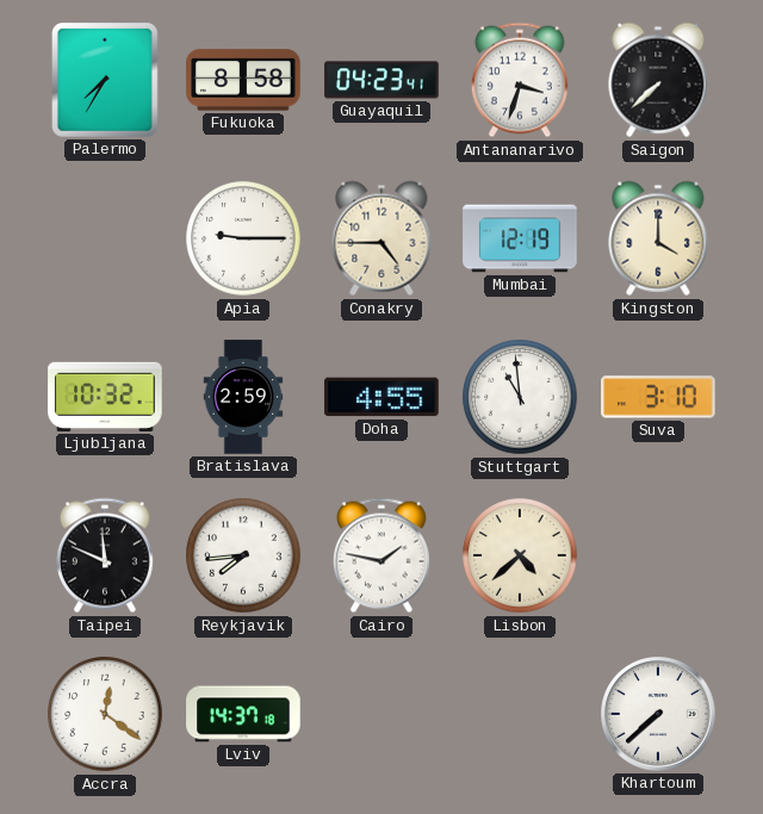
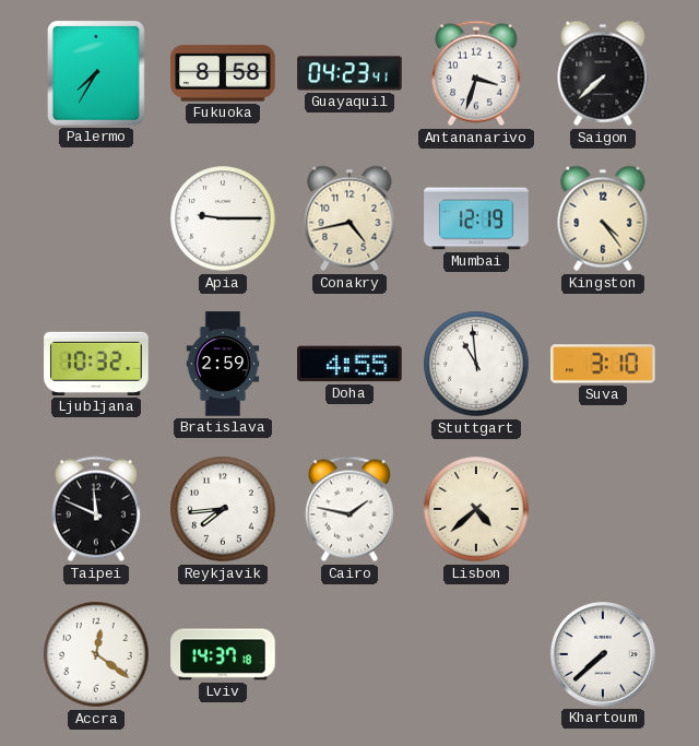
Conakry: 4:45 -> 4:43 (349, 218)
Kingston: 4:00 -> 4:24 (603, 218)
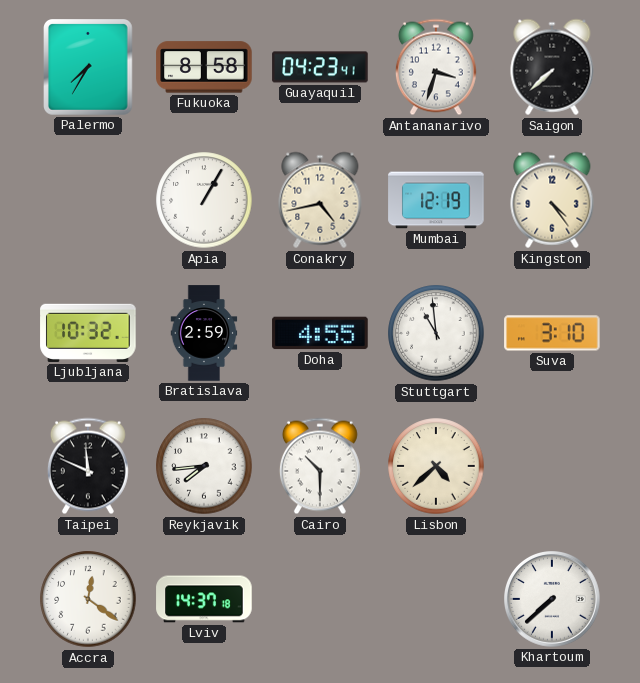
Apia: 9:15 -> 1:05 (204, 200)
Cairo: 1:47 -> 10:30 (320, 466)
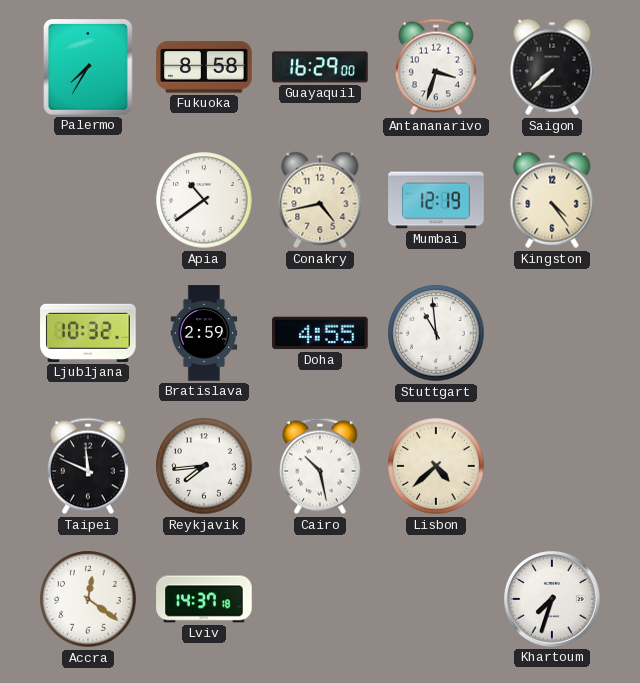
Guayaquil: 04:23 -> 16:29 (320, 67)
Apia: 1:05 -> 10:39 (204, 200)
Suva: 3:10 -> none (552, 333)
Cairo: 10:30 -> 10:28 (320, 466)
Khartoum: 7:38 -> 7:33 (553, 600)
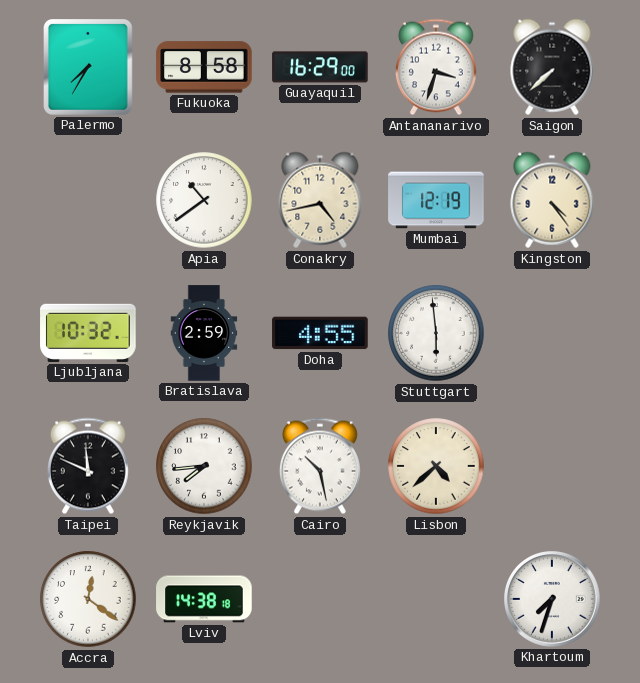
Stuttgart: 10:59 -> 5:59 (436, 333)
Lviv: 14:37 -> 14:38 (204, 599)
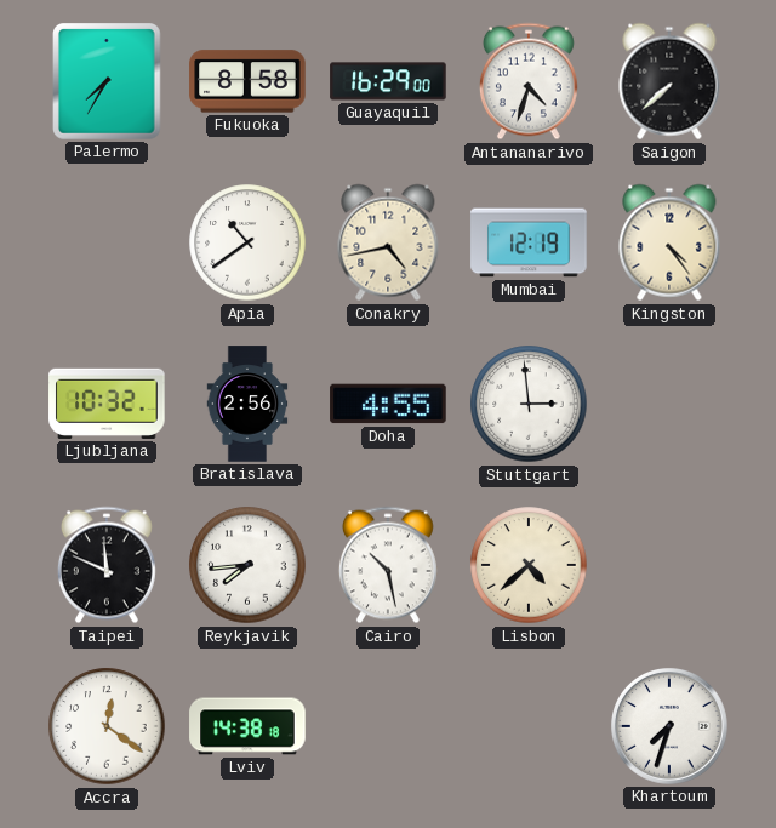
Antananarivo: 3:33 -> 4:33 (529, 81)
Bratislava: 2:59 -> 2:56 (247, 404)
Stuttgart: 5:59 -> 2:59 (529, 404)
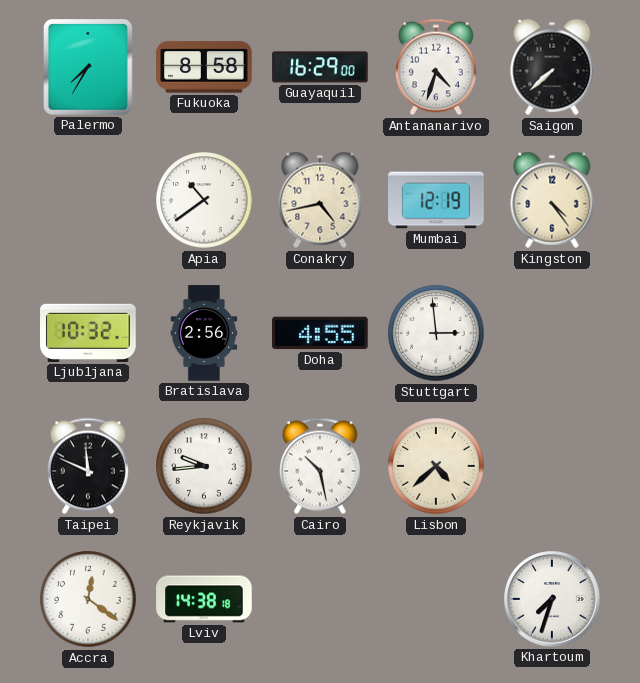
Reykjavik: 7:44 -> 9:44 (204, 466)
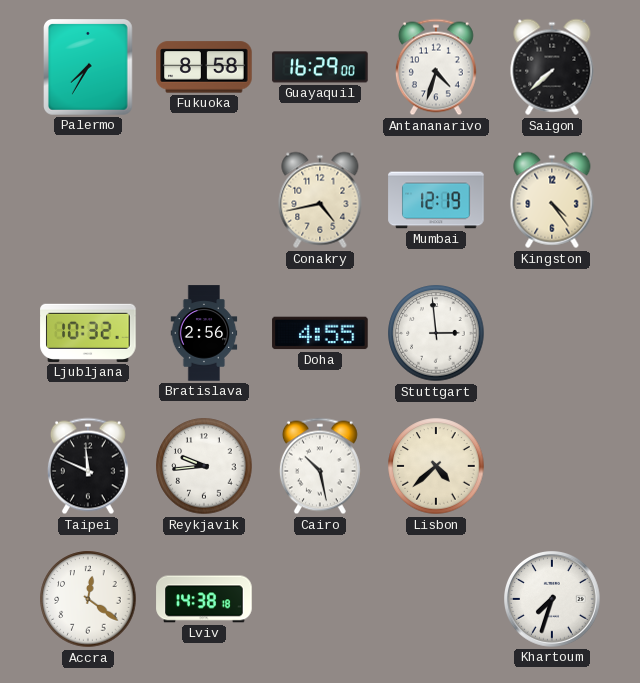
Apia: 10:39 -> none (204, 200)
